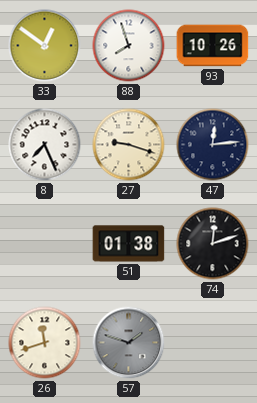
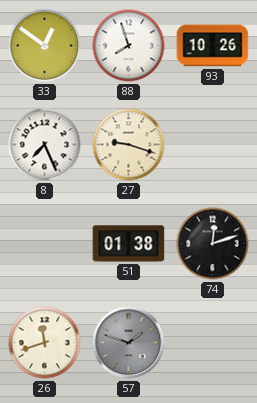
47: 12:14 -> none (213, 145)
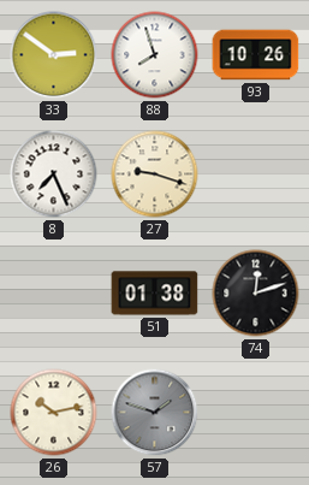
33: 12:51 -> 2:51 (54, 55)
26: 11:42 -> 10:13 (54, 413)
